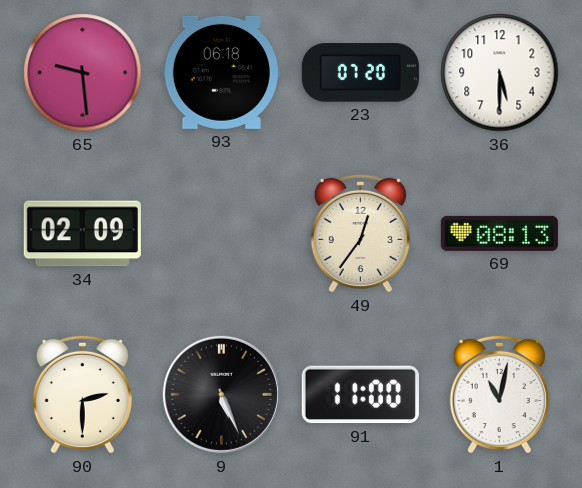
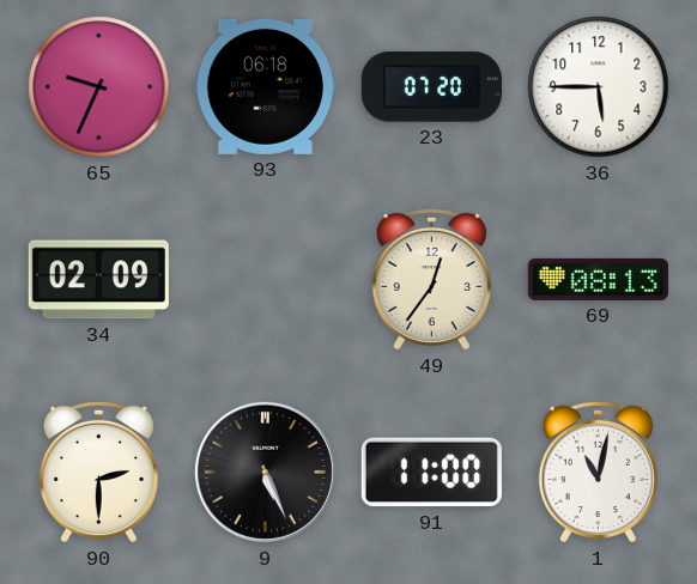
65: 9:29 -> 9:34 (99, 87)
36: 5:30 -> 5:45 (599, 87)
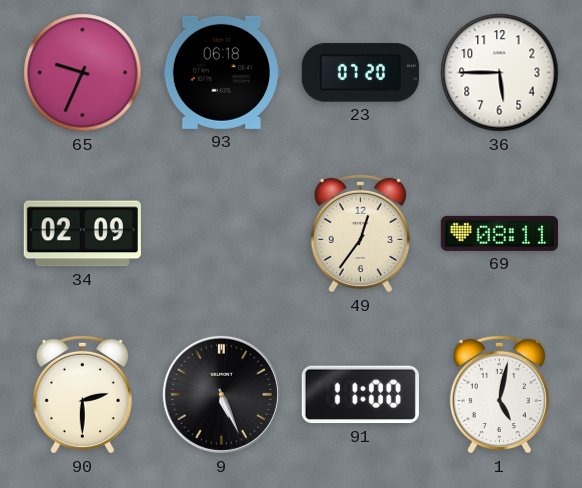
69: 08:13 -> 08:11 (499, 233)
1: 11:02 -> 5:02 (499, 394)
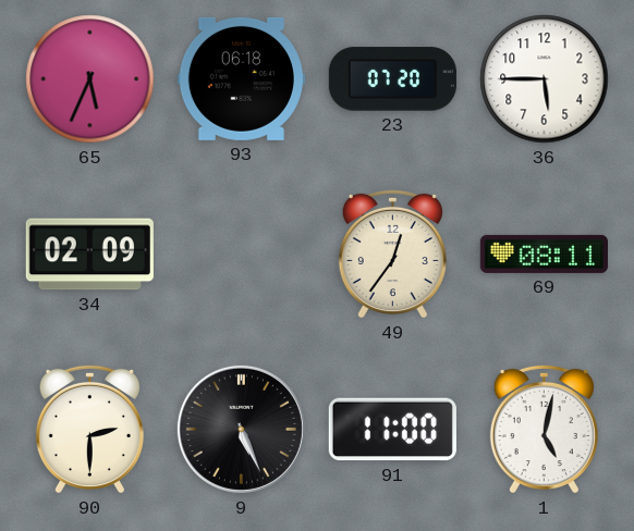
65: 9:34 -> 5:34 (90, 79)
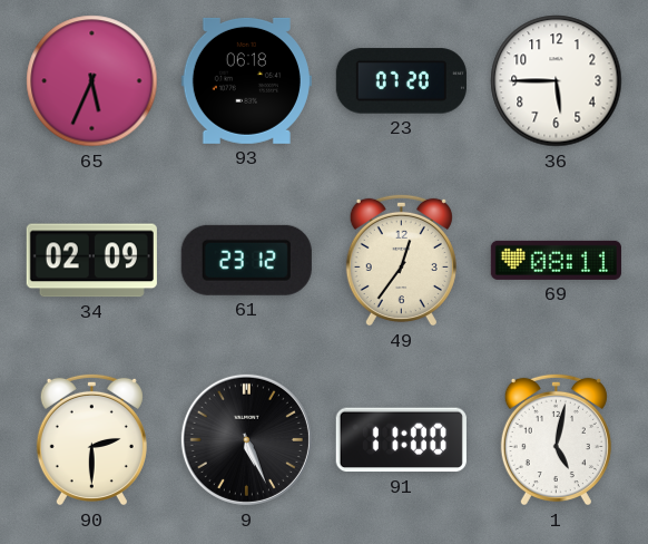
61: none -> 23:12 (246, 260)
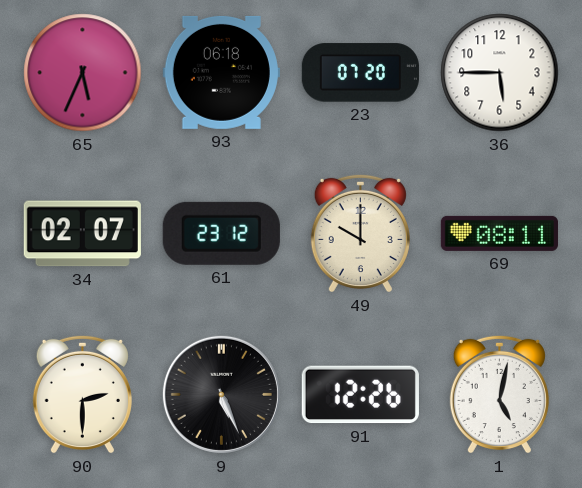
34: 02:09 -> 02:07 (82, 234)
49: 12:36 -> 10:00 (360, 233)
91: 11:00 -> 12:26 (360, 395)
